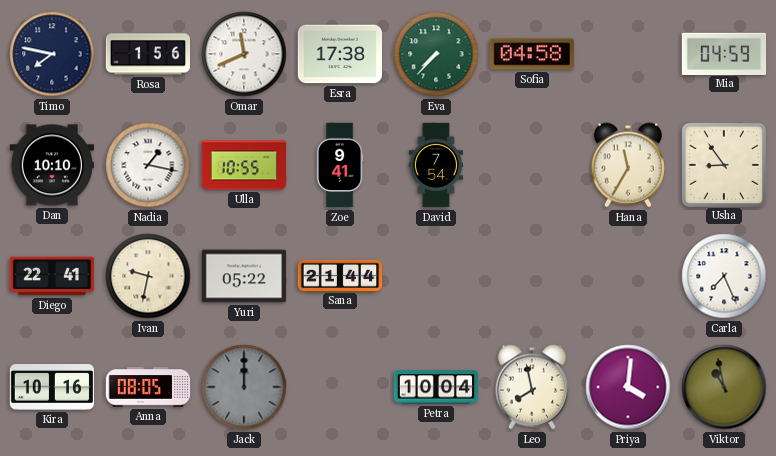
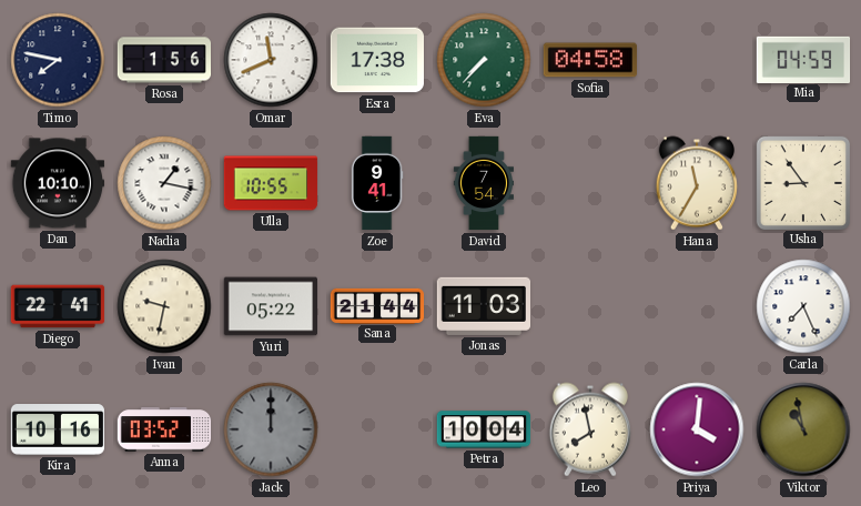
Jonas: none -> 11:03 (483, 306)
Anna: 08:05 -> 03:52 (164, 429)
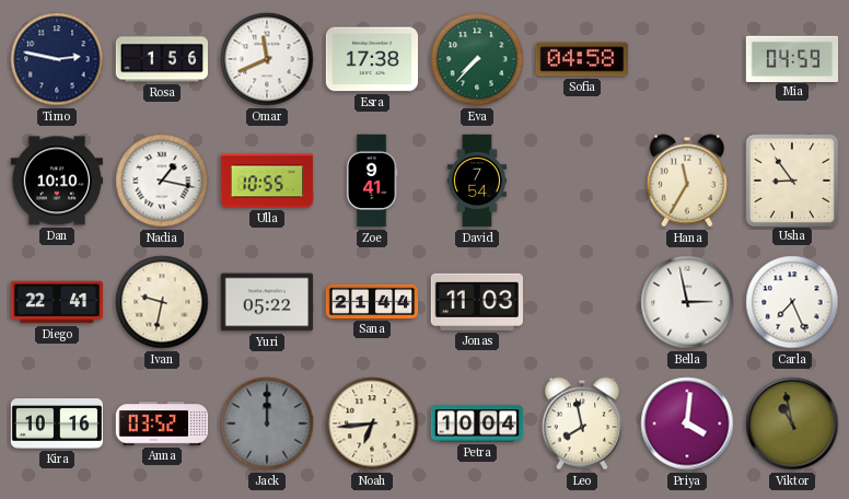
Timo: 7:47 -> 2:47 (57, 59)
Bella: none -> 2:58 (687, 302)
Noah: none -> 6:44 (372, 423)
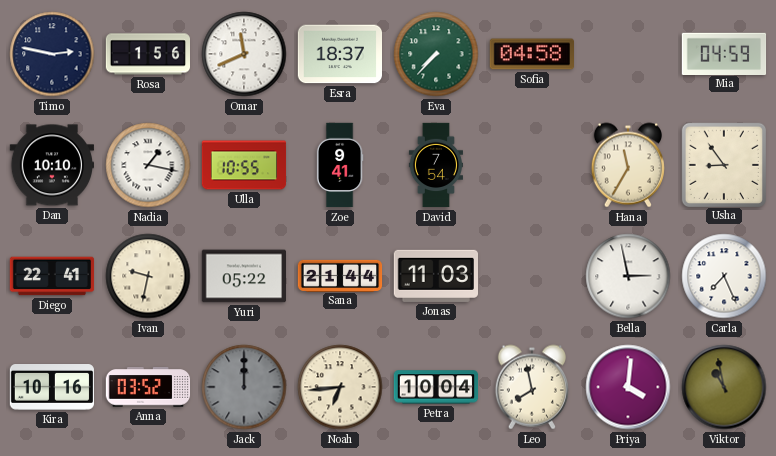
Esra: 17:38 -> 18:37 (340, 54)
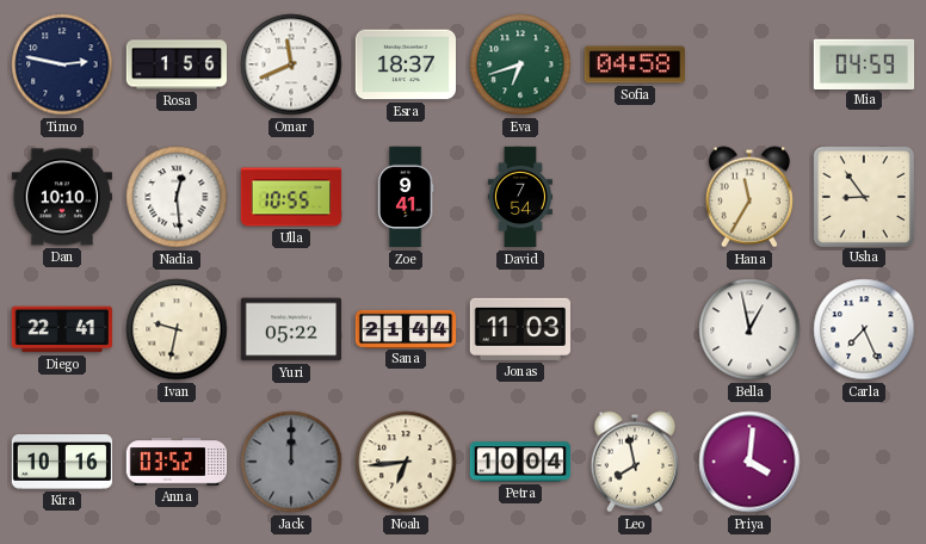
Eva: 7:37 -> 6:42 (520, 64)
Nadia: 1:17 -> 12:29 (177, 197)
Bella: 2:58 -> 12:58 (749, 329)
Viktor: 10:58 -> none (724, 387)
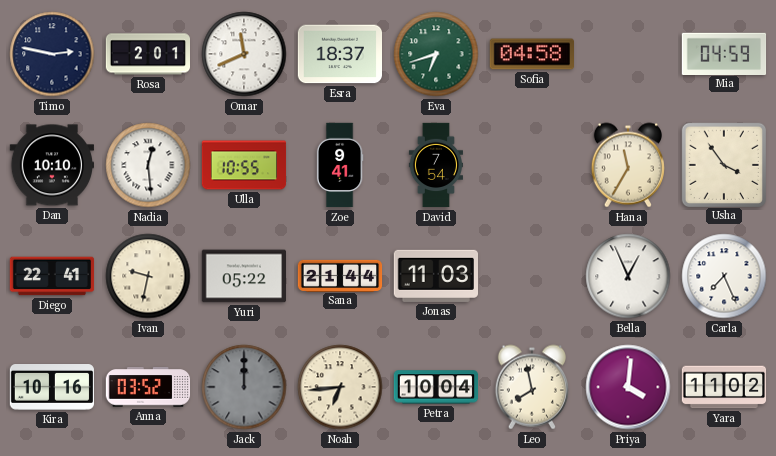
Rosa: 1:56 -> 2:01 (148, 54)
Usha: 8:54 -> 3:54 (723, 164)
Bella: 12:58 -> 12:56 (628, 276)
Yara: none -> 11:02 (724, 387)
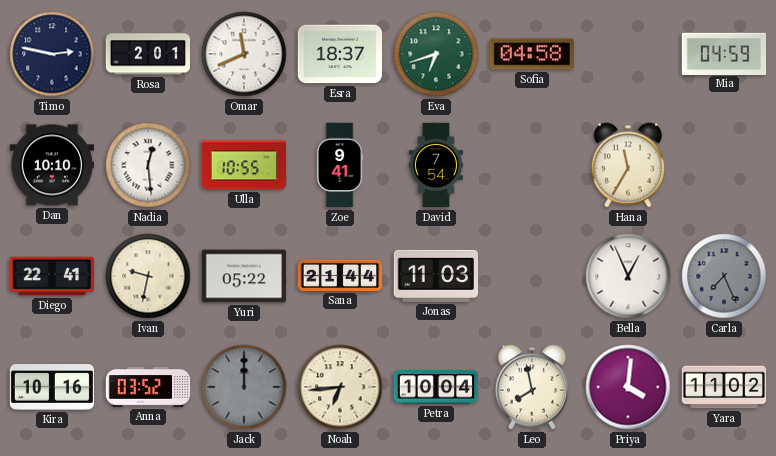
Usha: 3:54 -> none (723, 164)
Carla dial: white -> grey (724, 276)
